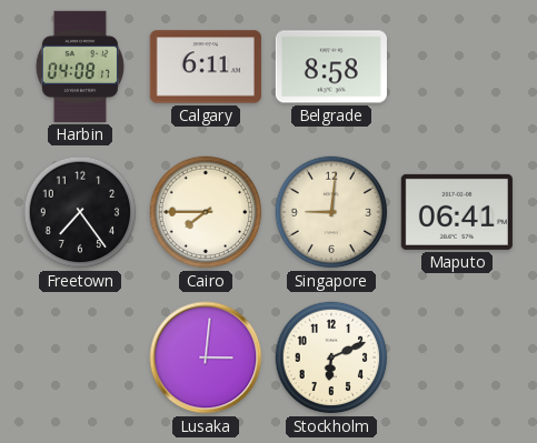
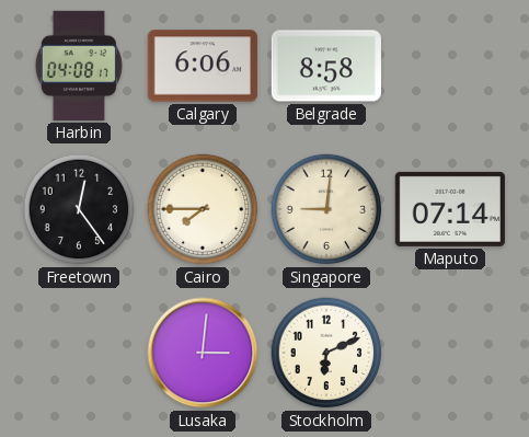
Calgary: 6:11 -> 6:06 (203, 66)
Freetown: 7:24 -> 12:24 (79, 209)
Maputo: 06:41 -> 07:14 (450, 209)
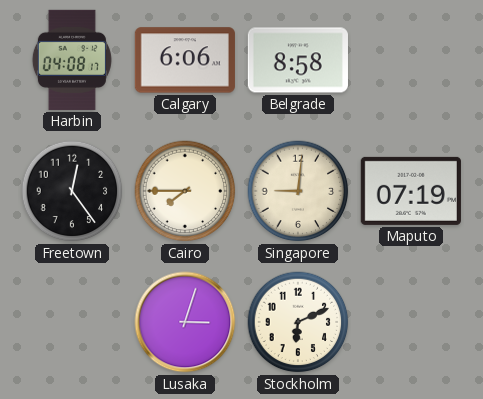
Maputo: 07:14 -> 07:19 (411, 191)
Lusaka: 3:01 -> 3:03 (185, 322)
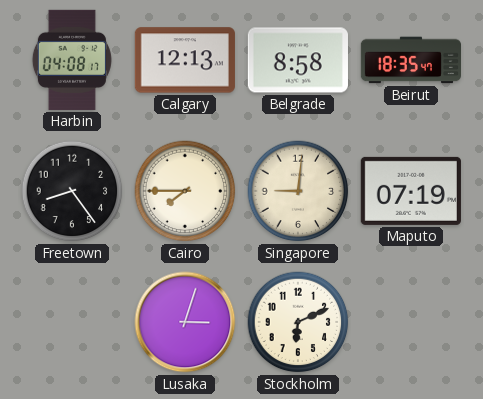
Calgary: 6:06 -> 12:13 (185, 60)
Beirut: none -> 18:35 (410, 60)
Freetown: 12:24 -> 8:24 (72, 191)
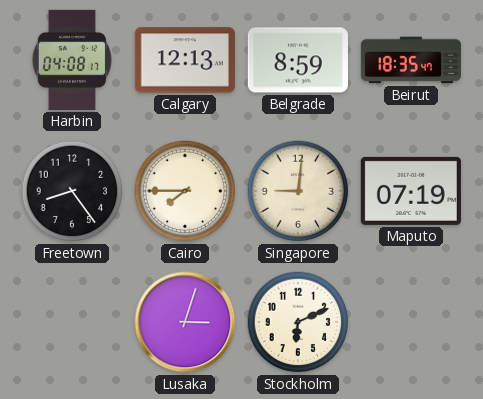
Belgrade: 8:58 -> 8:59 (298, 60)
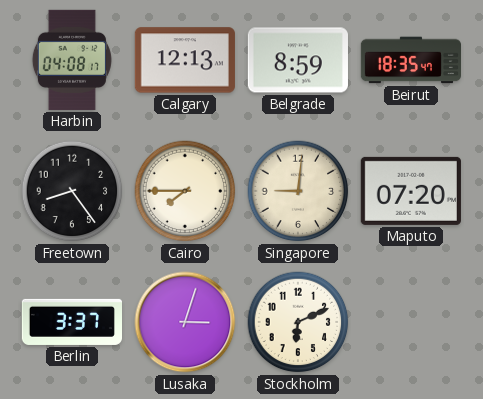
Maputo: 07:19 -> 07:20 (411, 191)
Berlin: none -> 3:37 (71, 322)
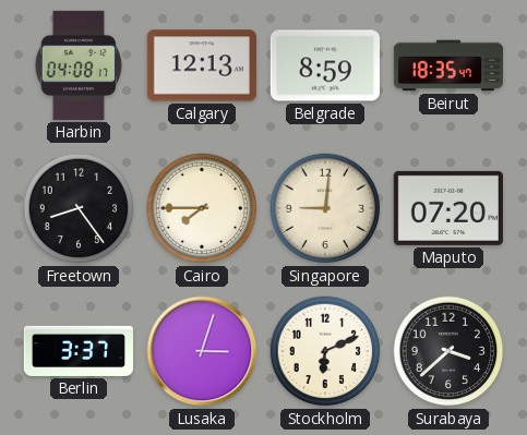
Surabaya: none -> 3:38 (448, 351)
